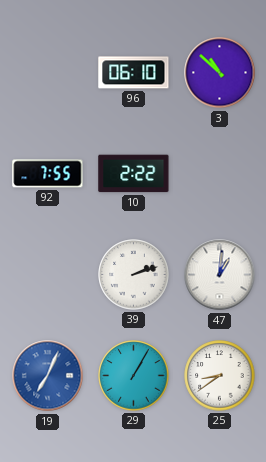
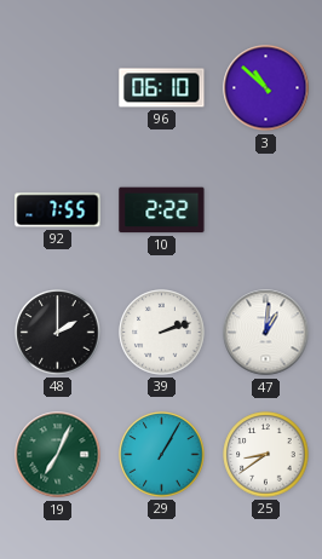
48: none -> 2:00 (58, 333)
19 dial: blue -> green (58, 455)
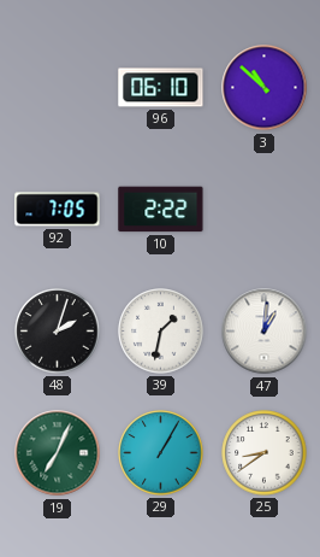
92: 7:55 -> 7:05 (58, 210)
48: 2:00 -> 2:03 (58, 332)
39: 2:12 -> 1:32 (161, 332)
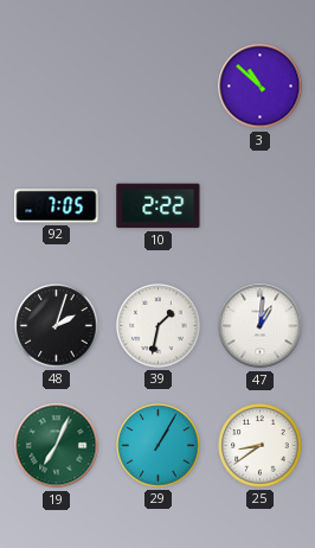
96: 06:10 -> none (161, 88)
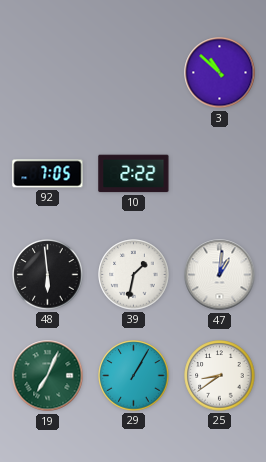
48: 2:03 -> 5:59 (48, 275)
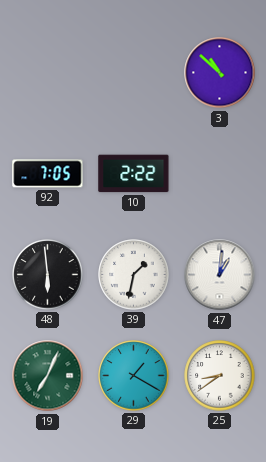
29: 1:05 -> 1:20 (134, 376)
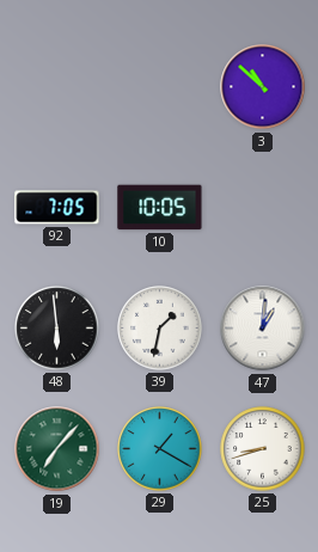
10: 2:22 -> 10:05 (160, 208)
19: 7:04 -> 7:07 (57, 449)
25: 8:39 -> 8:42 (263, 449)
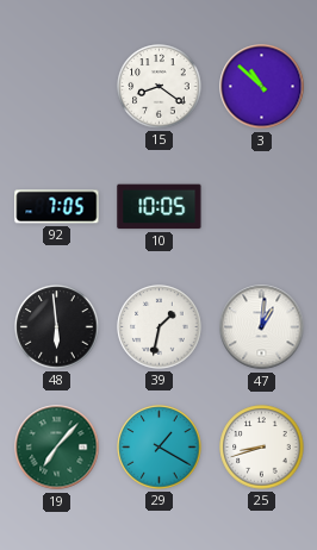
15: none -> 8:21 (160, 87)
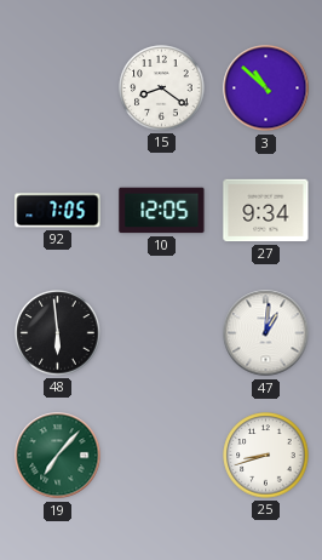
10: 10:05 -> 12:05 (162, 211)
27: none -> 9:34 (266, 211)
39: 1:32 -> none (160, 327)
29: 1:20 -> none (160, 448)
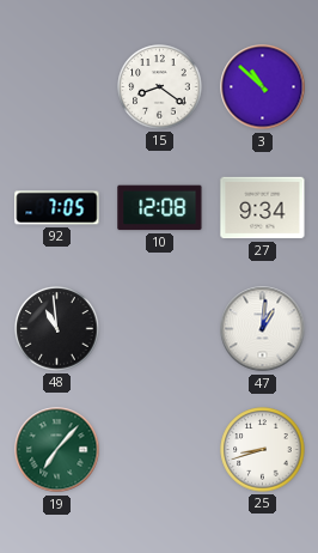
10: 12:05 -> 12:08 (160, 208)
48: 5:59 -> 10:59 (57, 329)
